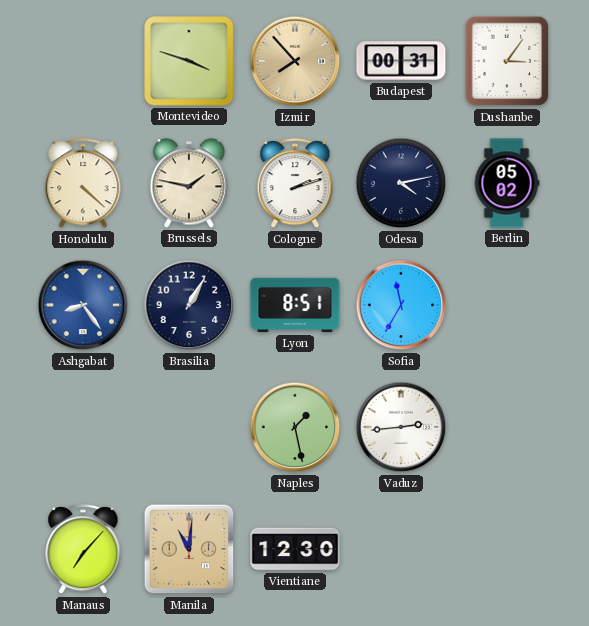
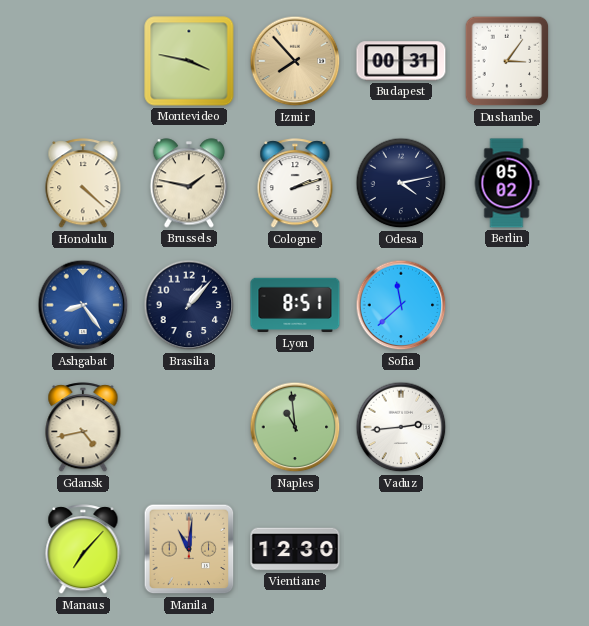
Montevideo: 3:48 -> 3:47 (189, 61)
Brasilia: 1:05 -> 1:07 (189, 305)
Sofia: 11:35 -> 11:38 (401, 305)
Gdansk: none -> 4:43 (83, 428)
Naples: 1:28 -> 10:59 (295, 427)
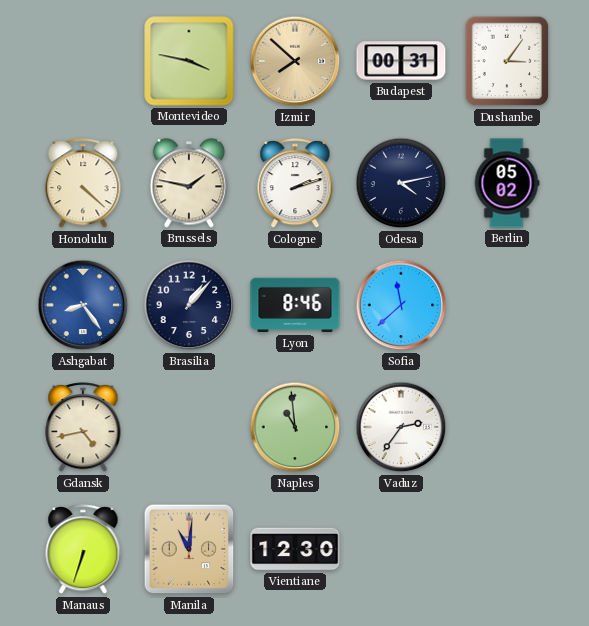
Izmir: 7:53 -> 7:52 (295, 61)
Lyon: 8:51 -> 8:46 (295, 305)
Vaduz: 2:44 -> 2:36 (401, 427)
Manaus: 7:07 -> 6:33 (83, 550)
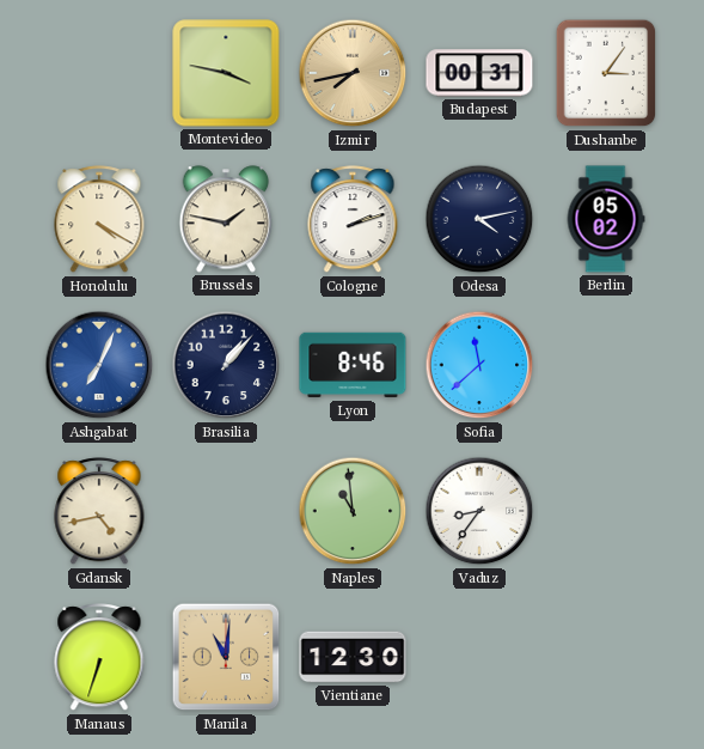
Izmir: 7:52 -> 7:43 (353, 73)
Honolulu: 4:22 -> 4:20 (99, 220)
Ashgabat: 8:24 -> 7:04 (99, 365)
Vaduz: 2:36 -> 8:36 (479, 511)
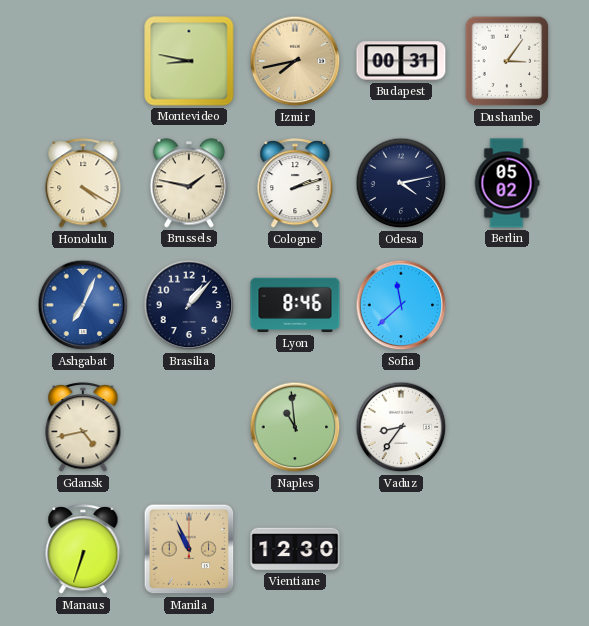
Montevideo: 3:47 -> 8:47 (189, 61)
Manila: 11:01 -> 10:56 (189, 549)
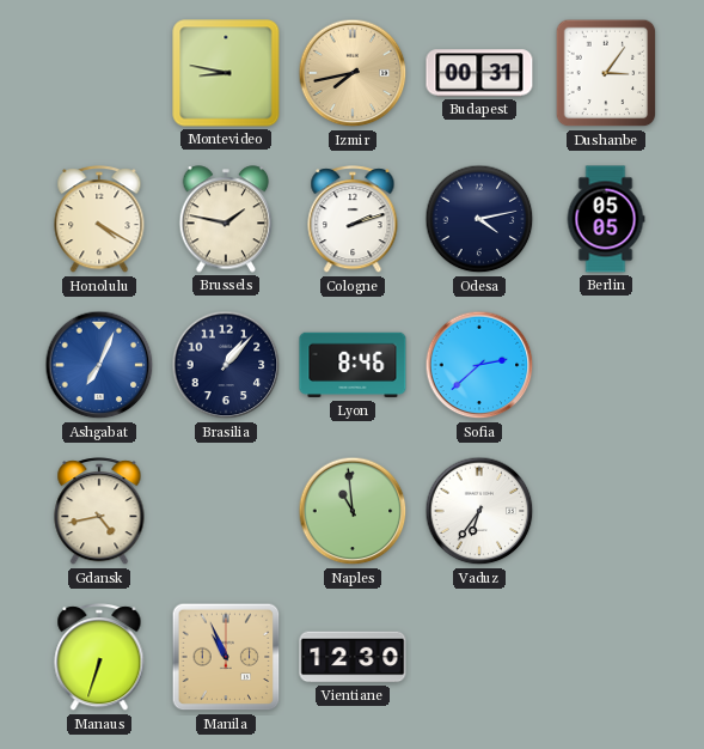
Berlin: 05:02 -> 05:05 (606, 219)
Sofia: 11:38 -> 2:38 (479, 365)
Vaduz: 8:36 -> 6:36 (479, 511)
